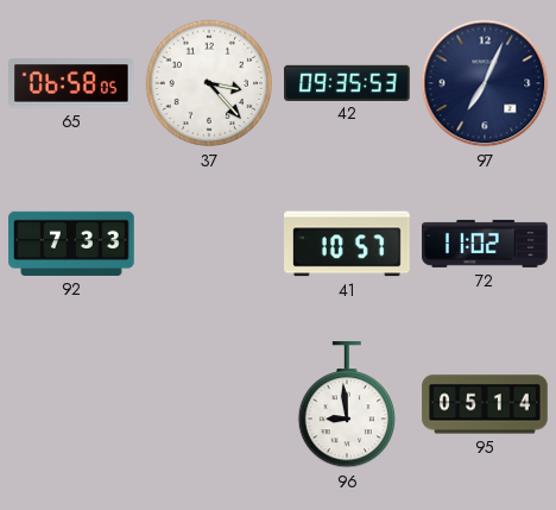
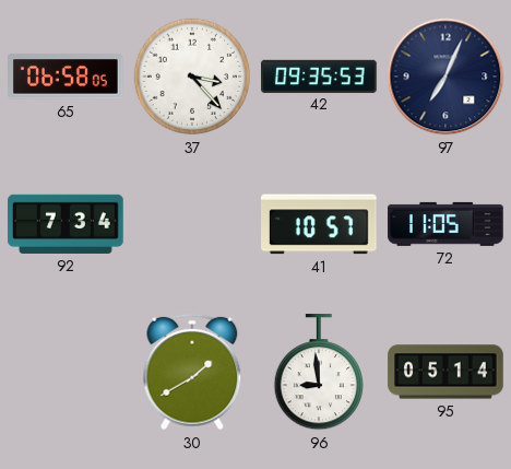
92: 7:33 -> 7:34 (66, 224)
72: 11:02 -> 11:05 (445, 224)
30: none -> 1:40 (192, 372)
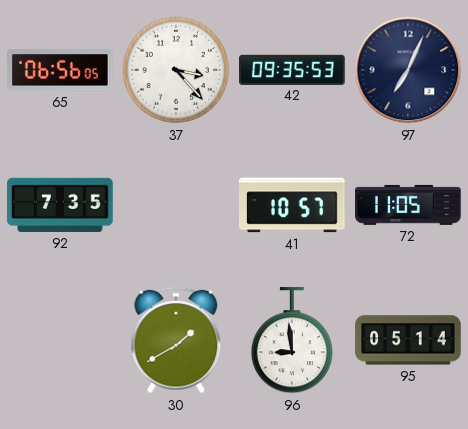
65: 06:58 -> 06:56 (61, 70)
92: 7:34 -> 7:35 (60, 205)
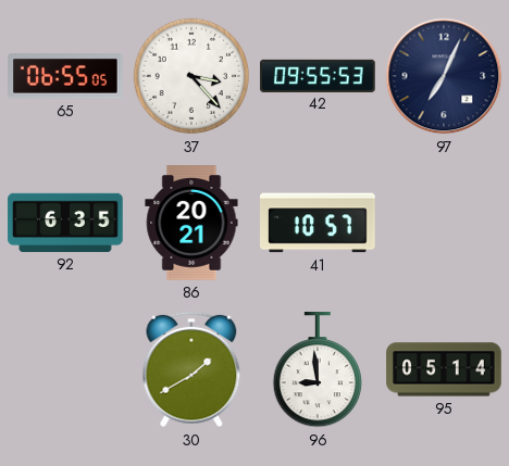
65: 06:56 -> 06:55 (66, 76)
42: 09:35 -> 09:55 (318, 75)
92: 7:35 -> 6:35 (65, 223)
86: none -> 20:21 (191, 223)
72: 11:05 -> none (408, 205)
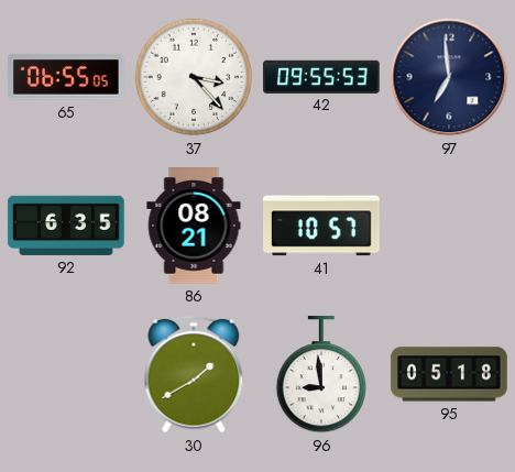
97: 7:04 -> 6:59 (449, 77)
86: 20:21 -> 08:21 (194, 226)
95: 05:14 -> 05:18 (449, 374)
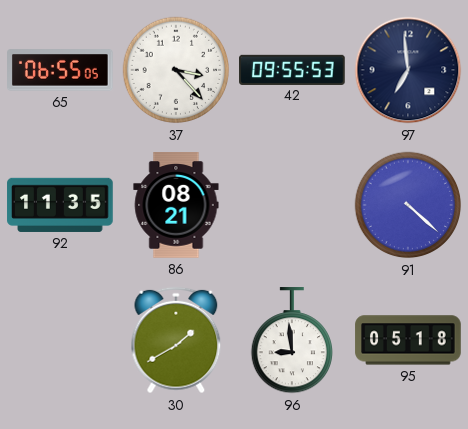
92: 6:35 -> 11:35 (60, 205)
41: 10:57 -> none (322, 226)
91: none -> 4:22 (408, 205)
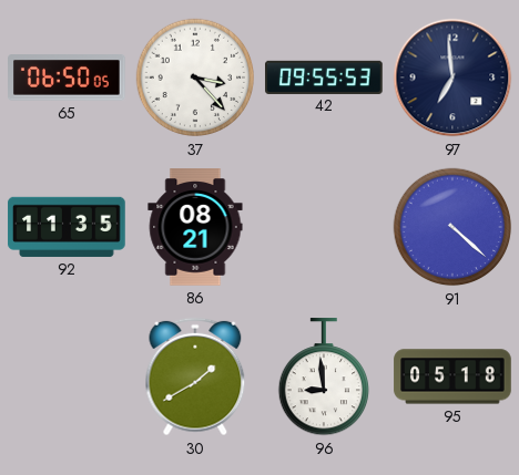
65: 06:55 -> 06:50 (68, 78)
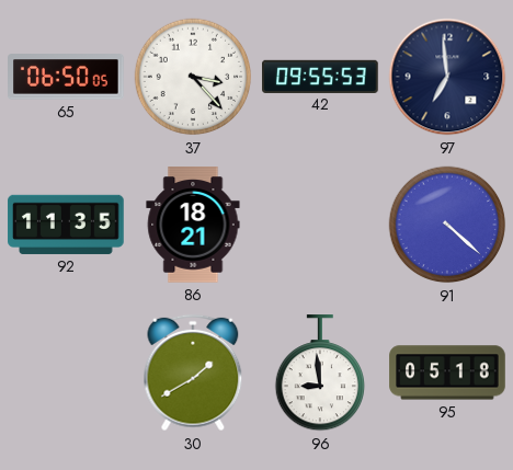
86: 08:21 -> 18:21 (193, 225)
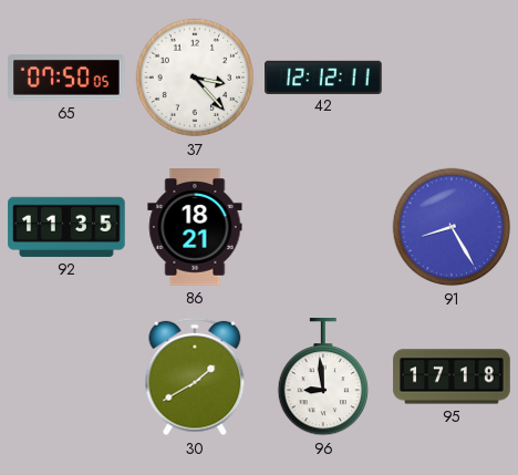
65: 06:50 -> 07:50 (68, 78)
42: 09:55 -> 12:12 (323, 76)
97: 6:59 -> none (447, 77)
91: 4:22 -> 8:25 (452, 227)
95: 05:18 -> 17:18 (452, 376)
